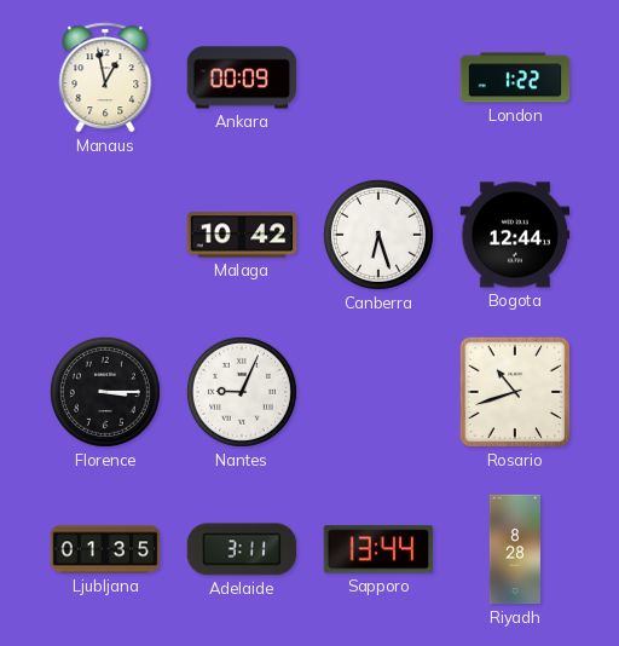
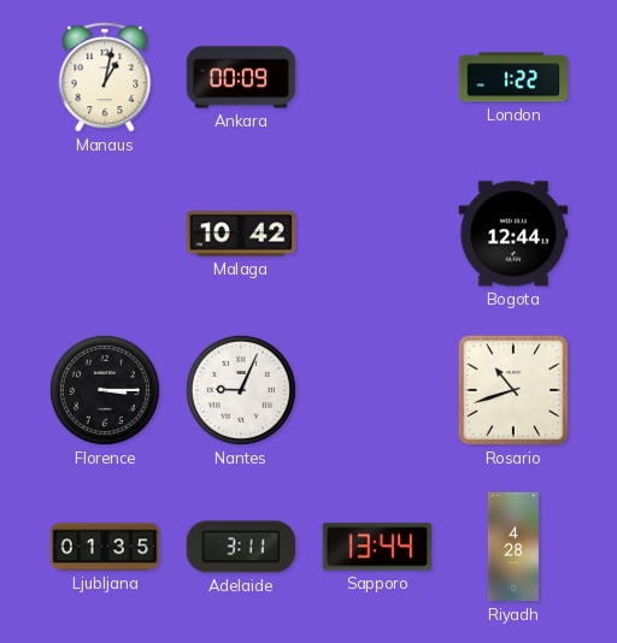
Manaus: 12:58 -> 1:02 (105, 77)
Canberra: 6:27 -> none (378, 235)
Riyadh: 8:28 -> 4:28 (512, 547)
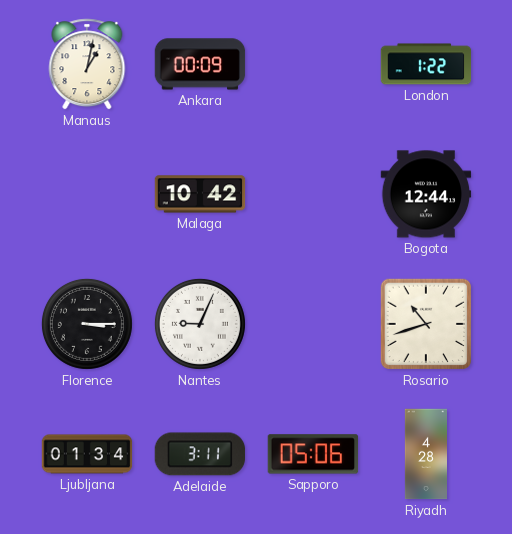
Ljubljana: 01:35 -> 01:34 (87, 454)
Sapporo: 13:44 -> 05:06 (313, 454)
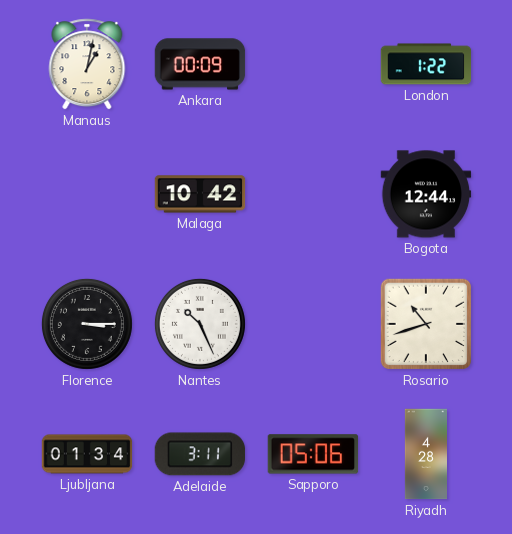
Nantes: 9:04 -> 10:26 (200, 324)
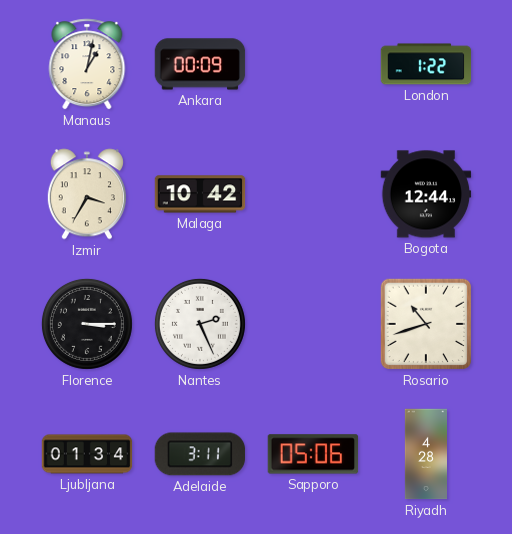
Izmir: none -> 3:35 (87, 194)
Nantes: 10:26 -> 2:26 (200, 324)
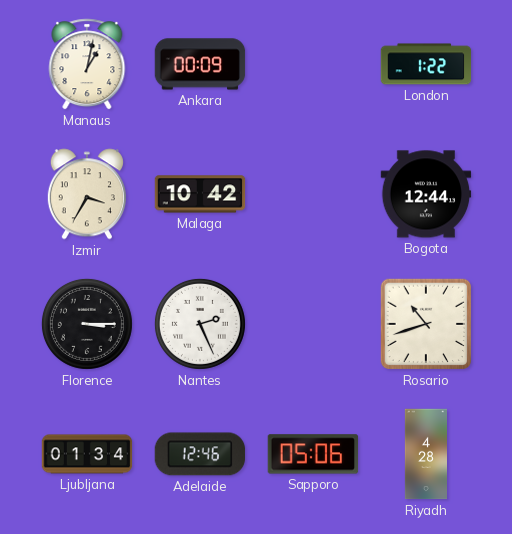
Adelaide: 3:11 -> 12:46 (200, 454)
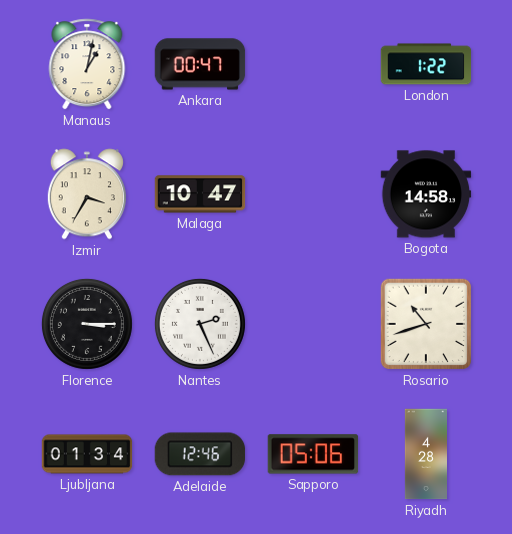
Ankara: 00:09 -> 00:47 (200, 64)
Malaga: 10:42 -> 10:47 (200, 194)
Bogota: 12:44 -> 14:58 (426, 194)
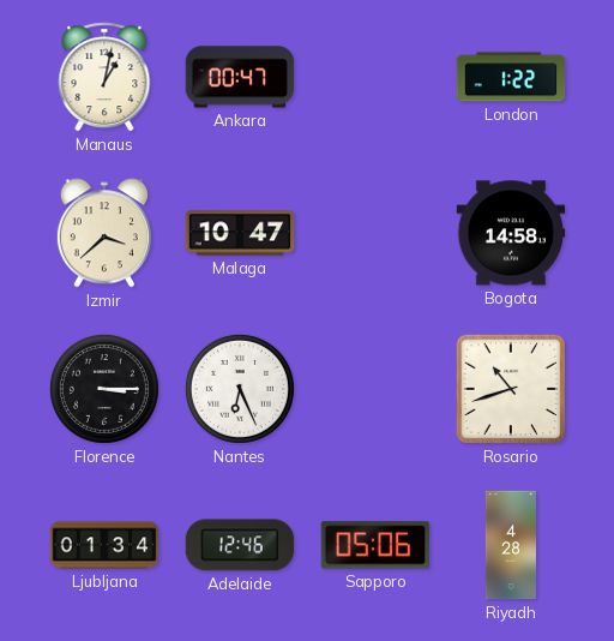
Izmir: 3:35 -> 3:38 (104, 233)
Nantes: 2:26 -> 6:26 (240, 389)
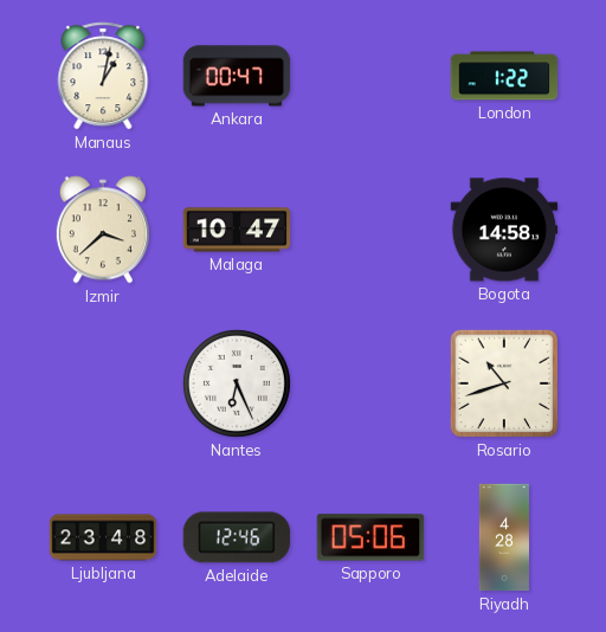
Florence: 3:15 -> none (104, 389)
Ljubljana: 01:34 -> 23:48 (103, 537)
